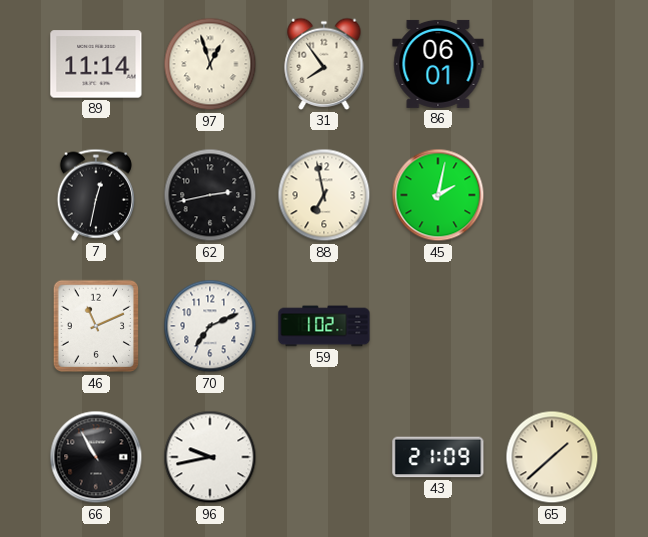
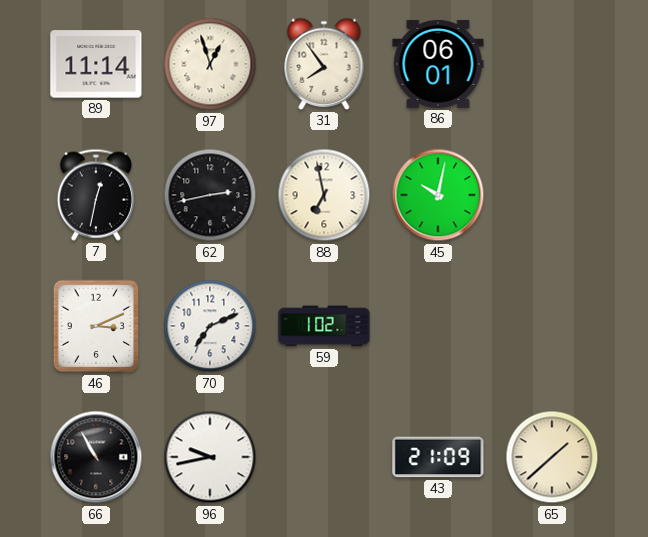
45: 2:02 -> 10:02 (438, 195)
46: 11:11 -> 3:11 (95, 326)
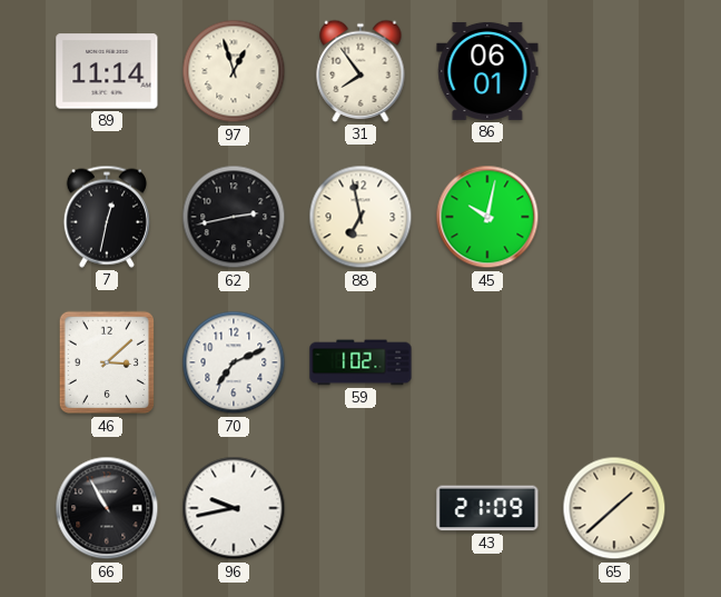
46: 3:11 -> 3:08 (106, 362)
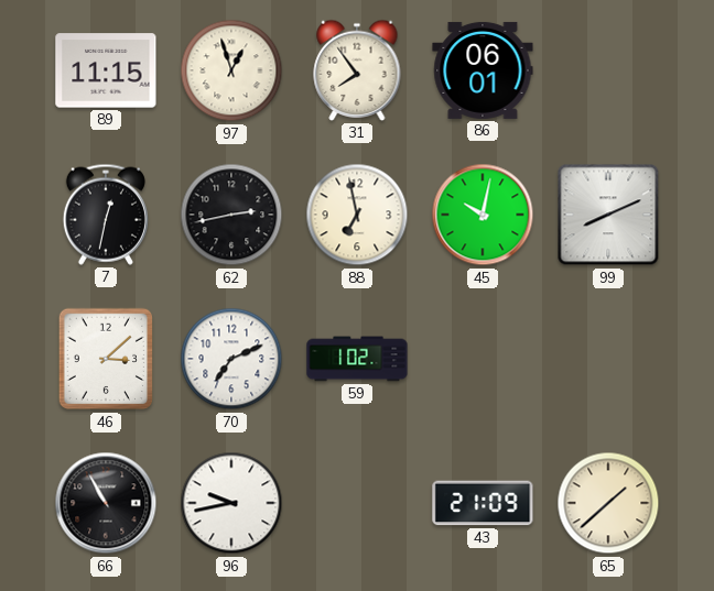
89: 11:14 -> 11:15 (106, 70)
99: none -> 8:11 (608, 215)
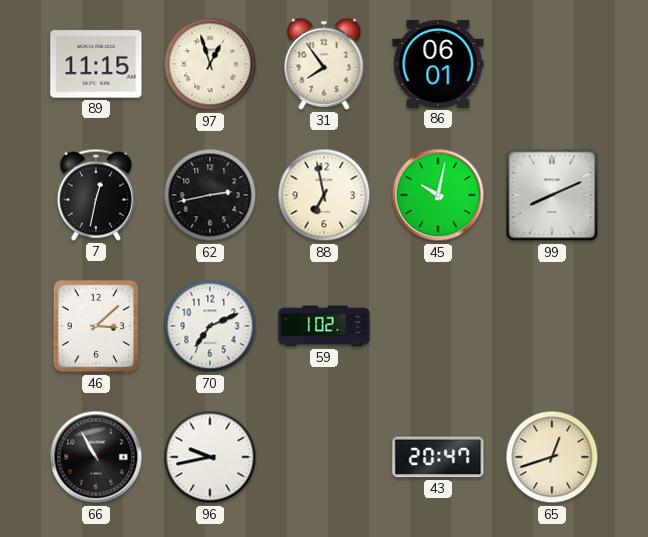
43: 21:09 -> 20:47 (438, 457)
65: 1:38 -> 12:42 (552, 457)
